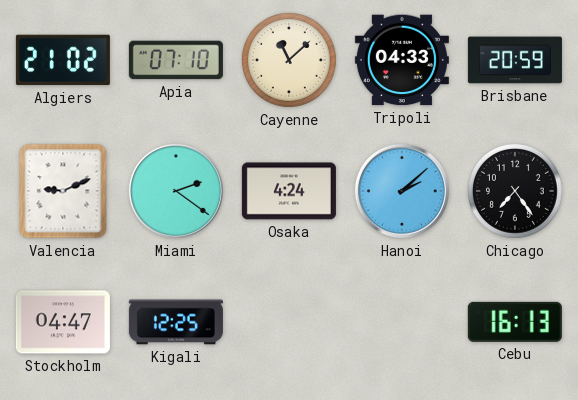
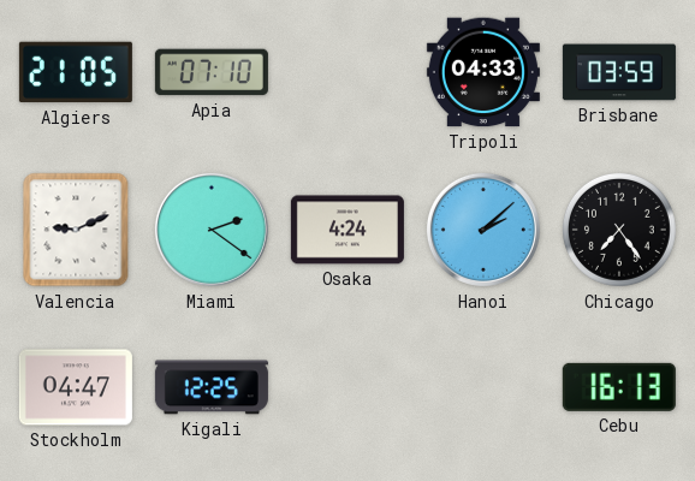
Algiers: 21:02 -> 21:05 (76, 72)
Cayenne: 11:08 -> none (289, 60)
Brisbane: 20:59 -> 03:59 (619, 72)
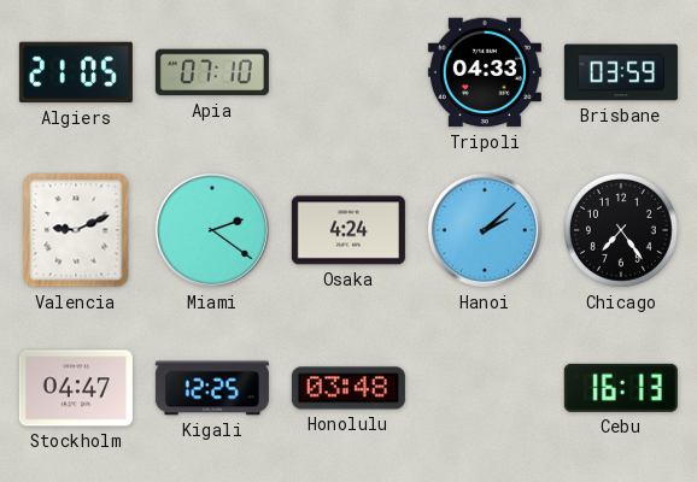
Honolulu: none -> 03:48 (348, 388)
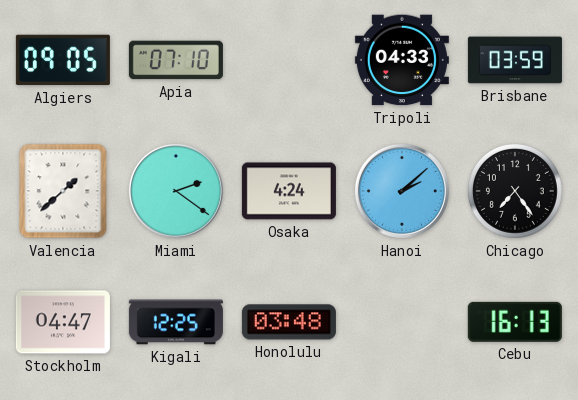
Algiers: 21:05 -> 09:05 (63, 60)
Valencia: 9:11 -> 1:38 (63, 191)
